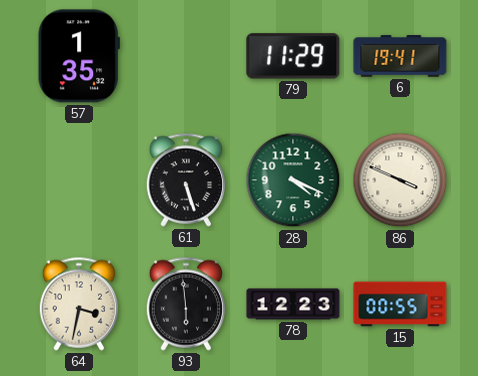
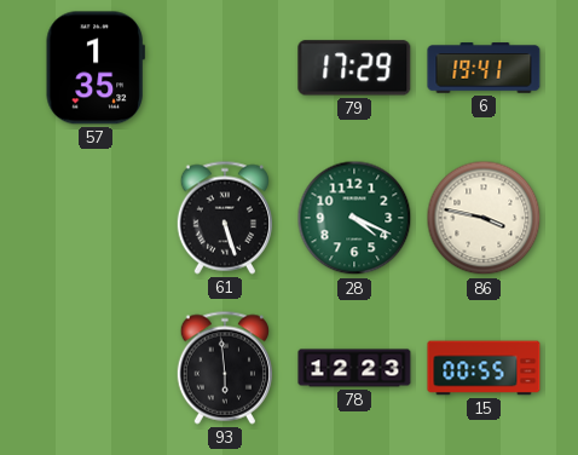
79: 11:29 -> 17:29 (354, 68)
86: 3:49 -> 3:47 (484, 218)
64: 3:32 -> none (78, 304)
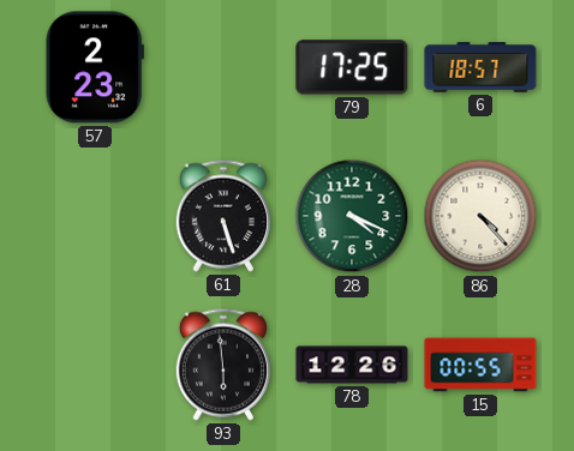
57: 1:35 -> 2:23 (95, 67)
79: 17:29 -> 17:25 (352, 67)
6: 19:41 -> 18:57 (480, 67)
86: 3:47 -> 4:23 (480, 216)
78: 12:23 -> 12:26 (352, 365)
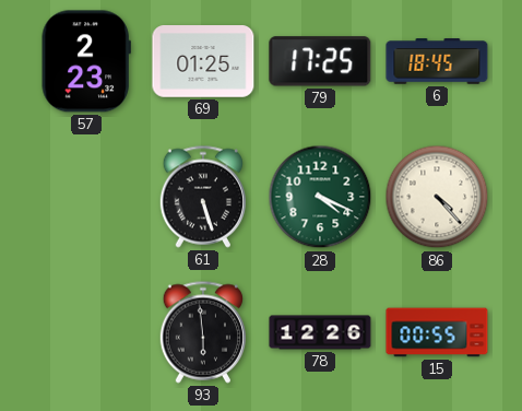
69: none -> 01:25 (203, 61)
6: 18:57 -> 18:45 (437, 61)
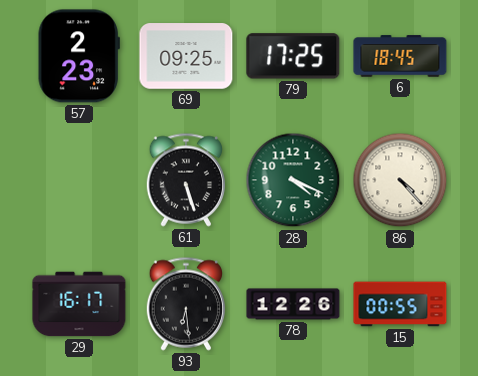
69: 01:25 -> 09:25 (186, 56)
29: none -> 16:17 (79, 304)
93: 5:59 -> 6:29 (185, 304)
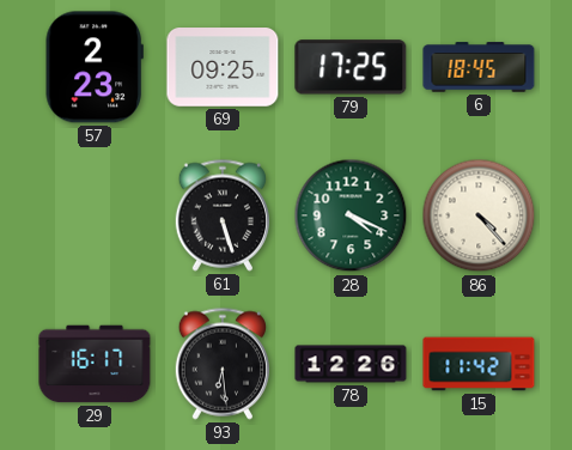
15: 00:55 -> 11:42 (479, 364)
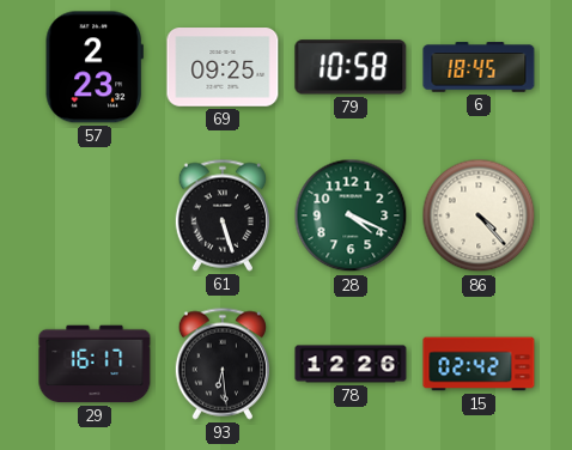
79: 17:25 -> 10:58 (351, 67)
15: 11:42 -> 02:42 (479, 364)
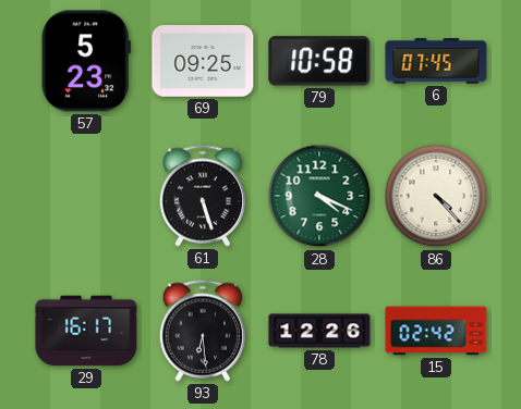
57: 2:23 -> 5:23 (86, 61)
6: 18:45 -> 07:45 (436, 61)
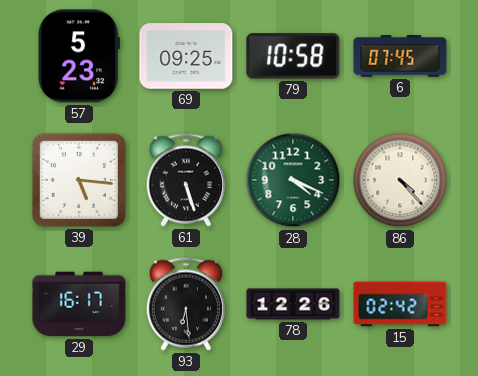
39: none -> 5:16 (79, 180)
